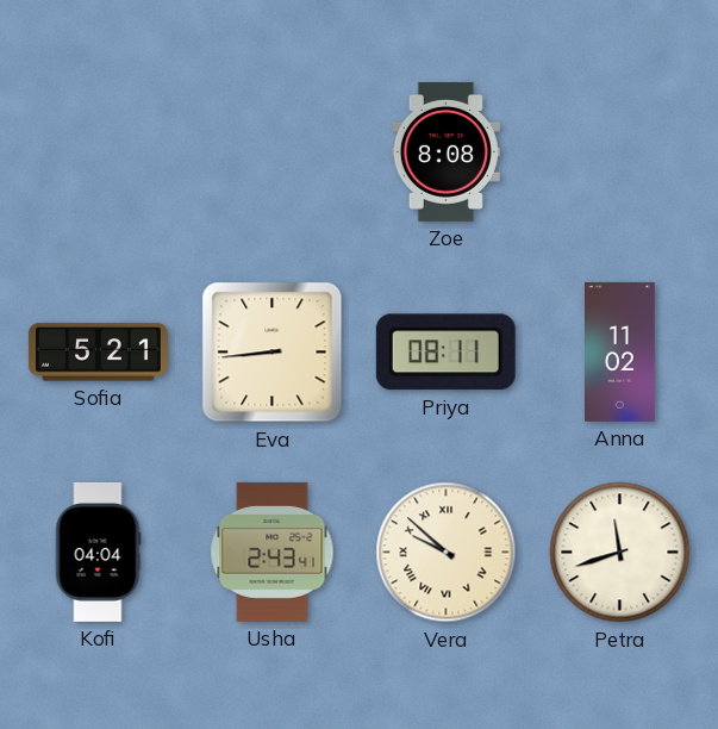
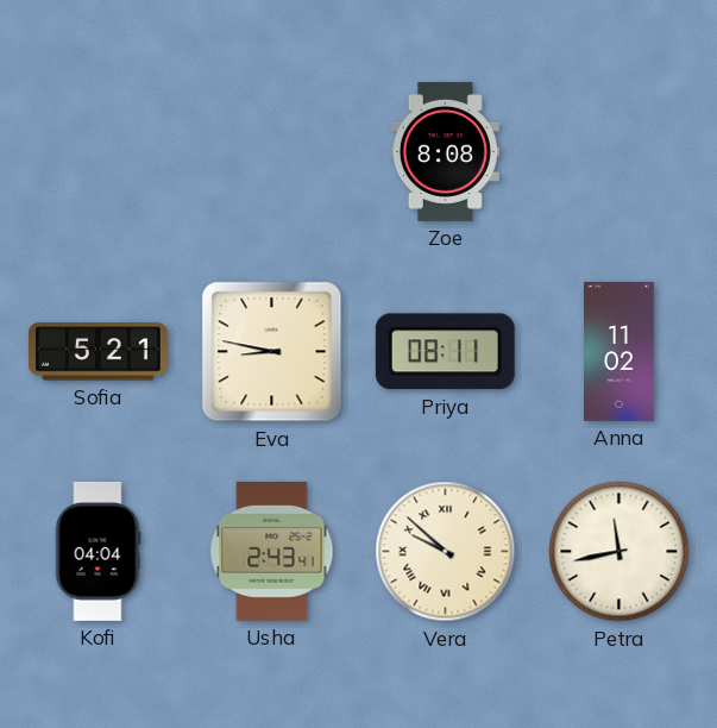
Eva: 8:44 -> 8:47 (272, 352)
Petra: 11:42 -> 11:43 (619, 552)
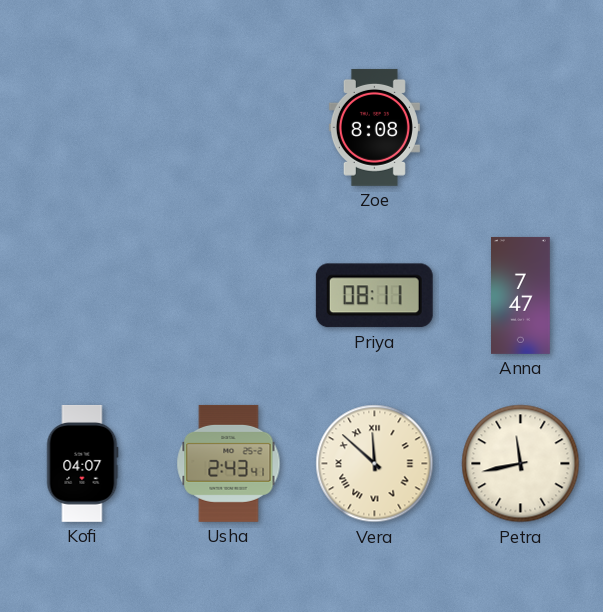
Sofia: 5:21 -> none (98, 352)
Eva: 8:47 -> none (272, 352)
Anna: 11:02 -> 7:47 (521, 295)
Kofi: 04:04 -> 04:07 (82, 463)
Vera: 9:52 -> 11:52 (375, 464)
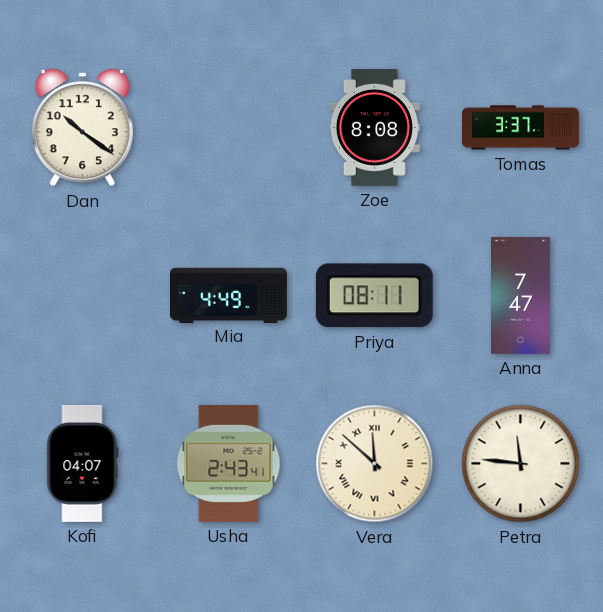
Dan: none -> 10:21 (82, 128)
Tomas: none -> 3:37 (521, 128)
Mia: none -> 4:49 (228, 295)
Petra: 11:43 -> 11:46 (521, 464)
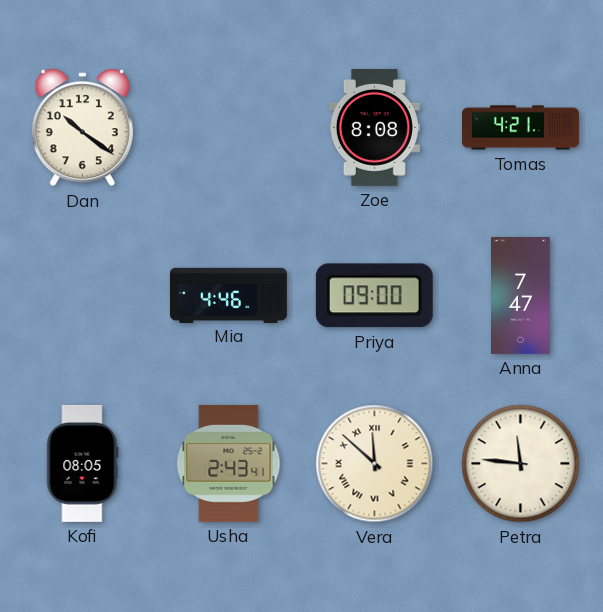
Tomas: 3:37 -> 4:21 (521, 128)
Mia: 4:49 -> 4:46 (228, 295)
Priya: 08:11 -> 09:00 (374, 296)
Kofi: 04:07 -> 08:05 (82, 463)
